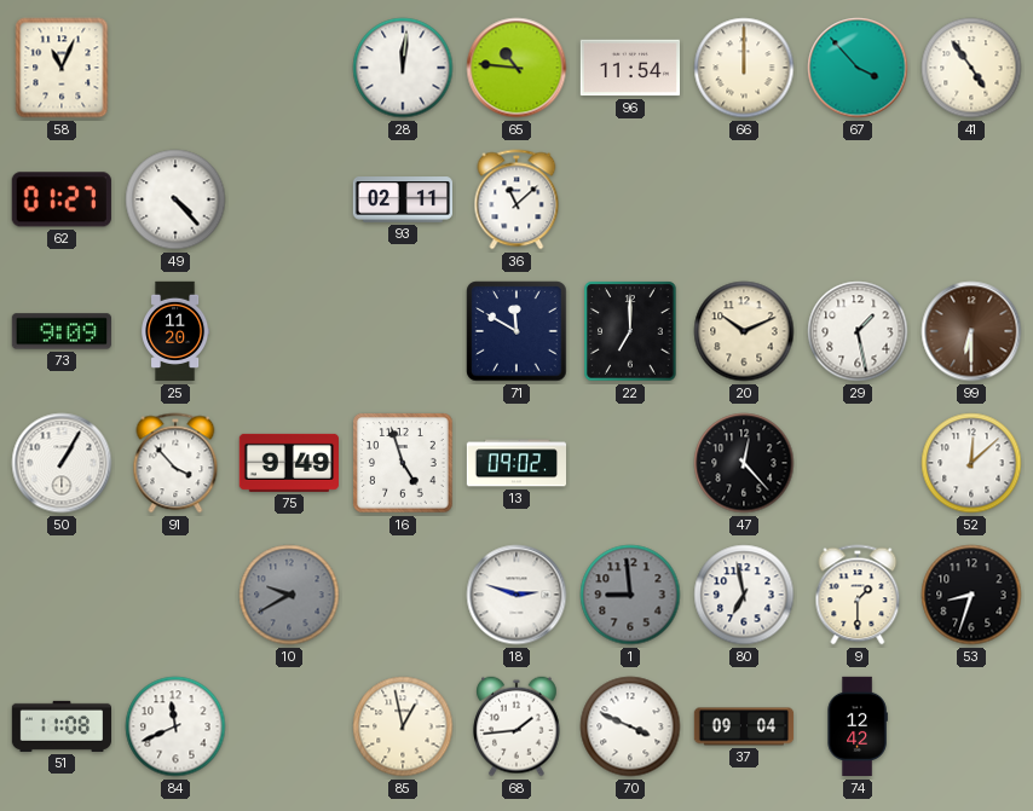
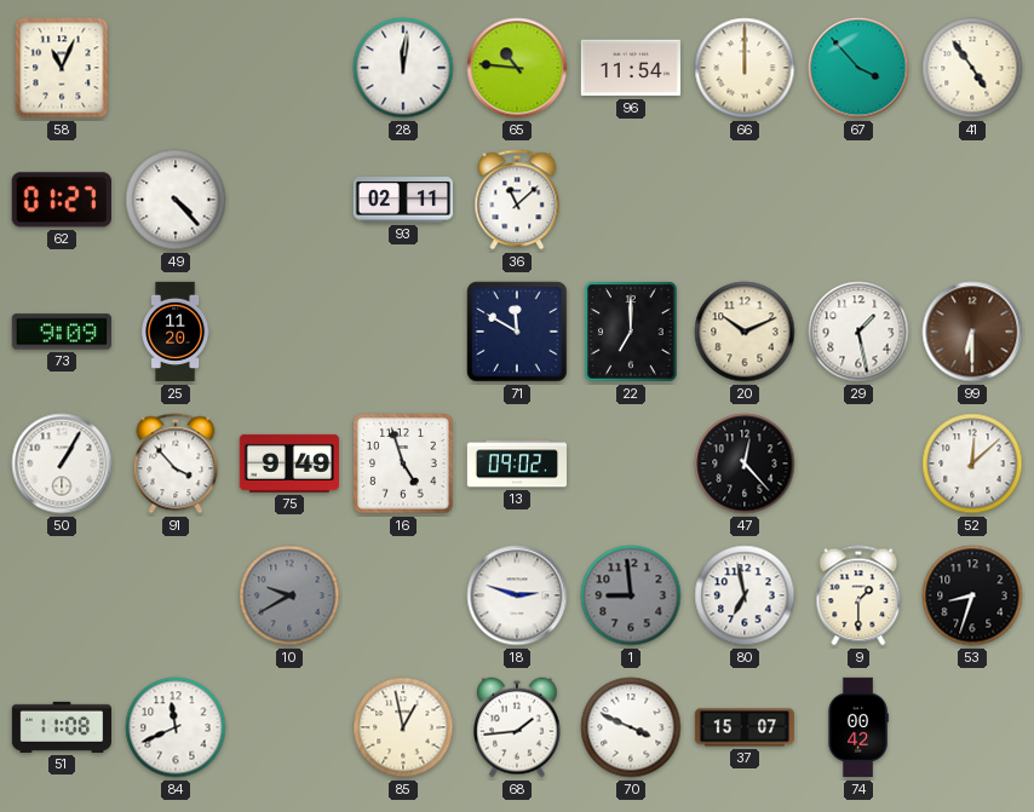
37: 09:04 -> 15:07 (745, 727)
74: 12:42 -> 00:42 (858, 727)
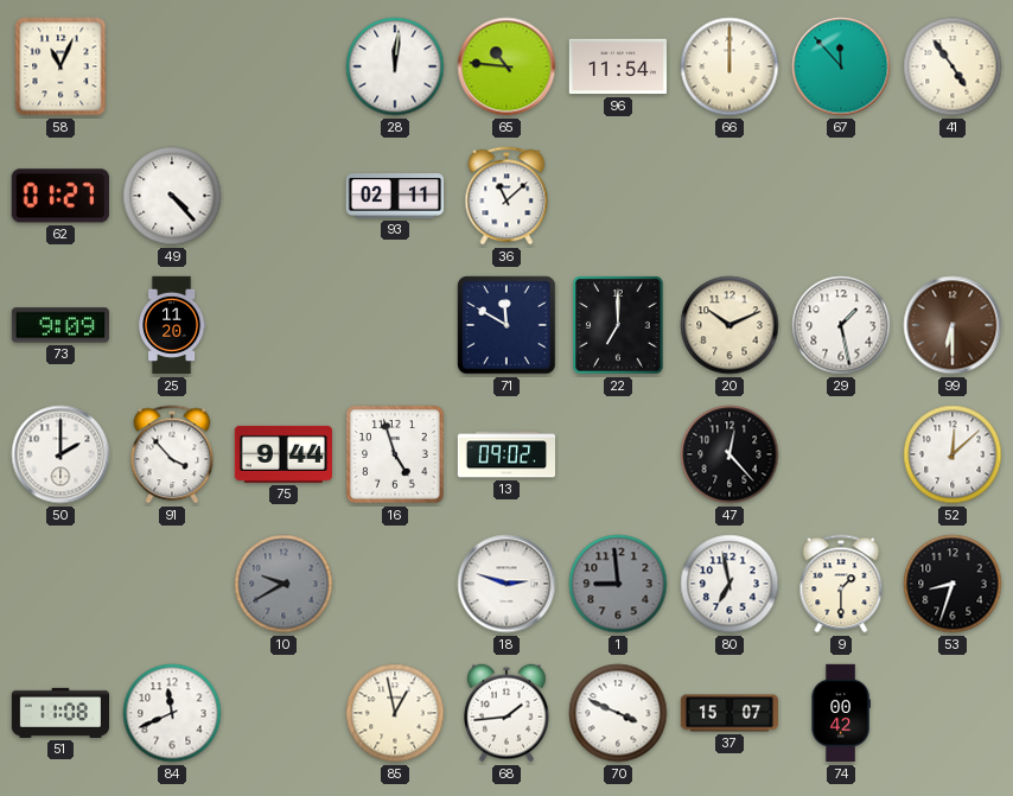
67: 3:53 -> 11:53 (841, 66)
50: 1:05 -> 2:00 (60, 454)
75: 9:49 -> 9:44 (283, 454)
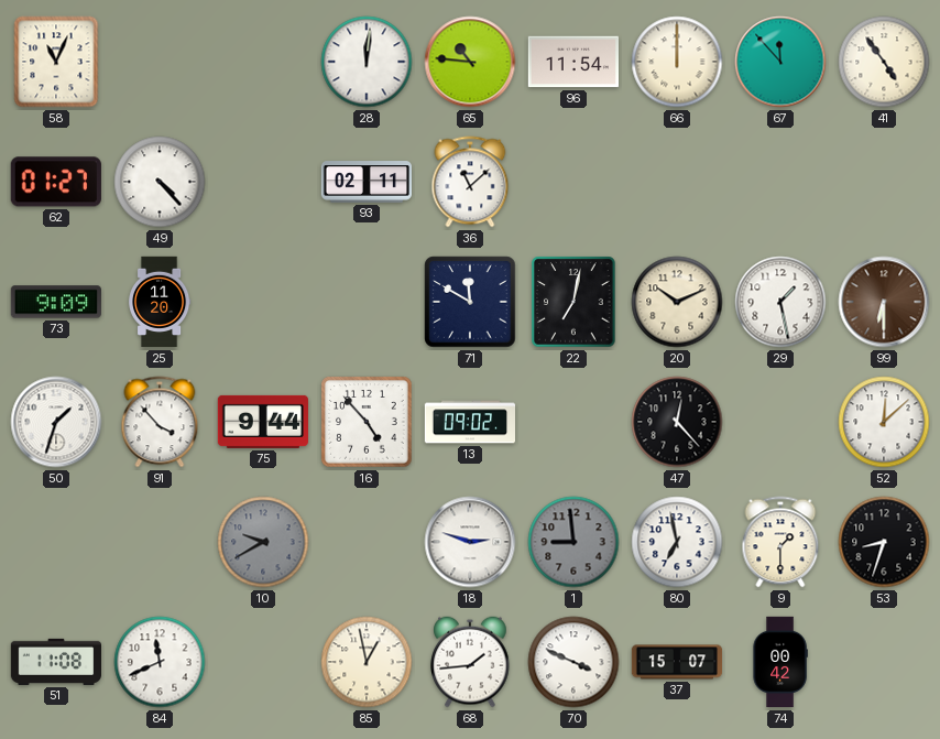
22: 7:00 -> 7:02 (573, 302)
50: 2:00 -> 1:33 (56, 422)
16: 4:57 -> 4:53 (367, 422)
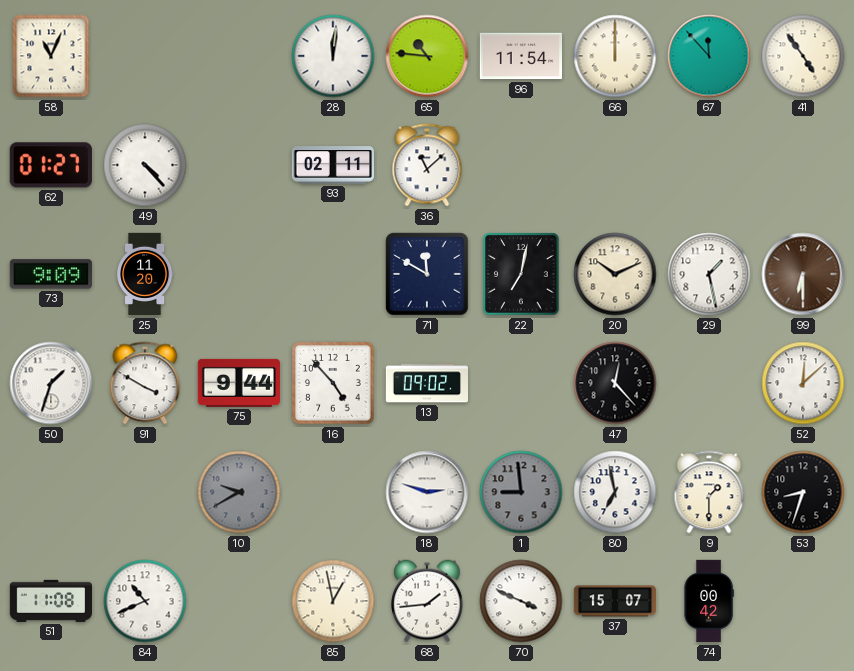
91: 3:53 -> 3:50 (145, 383)
84: 11:41 -> 10:41 (145, 601)
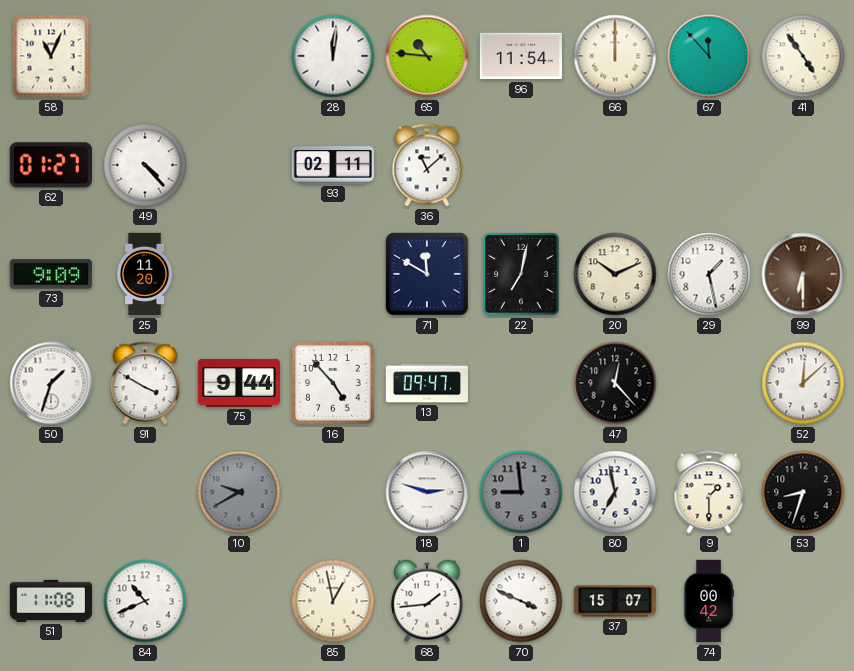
13: 09:02 -> 09:47 (426, 383)
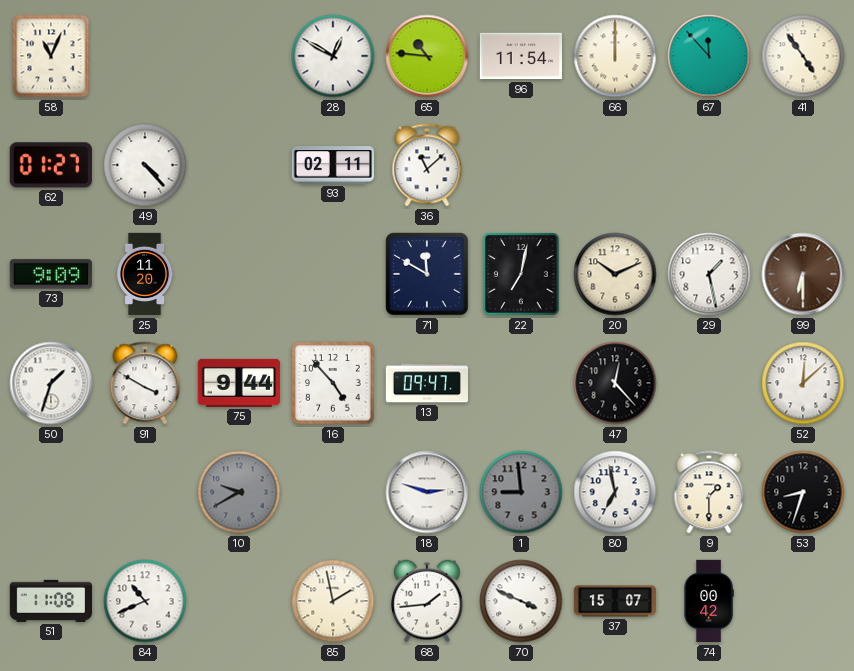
28: 12:01 -> 12:50 (333, 56)
85: 12:58 -> 1:58 (333, 601)
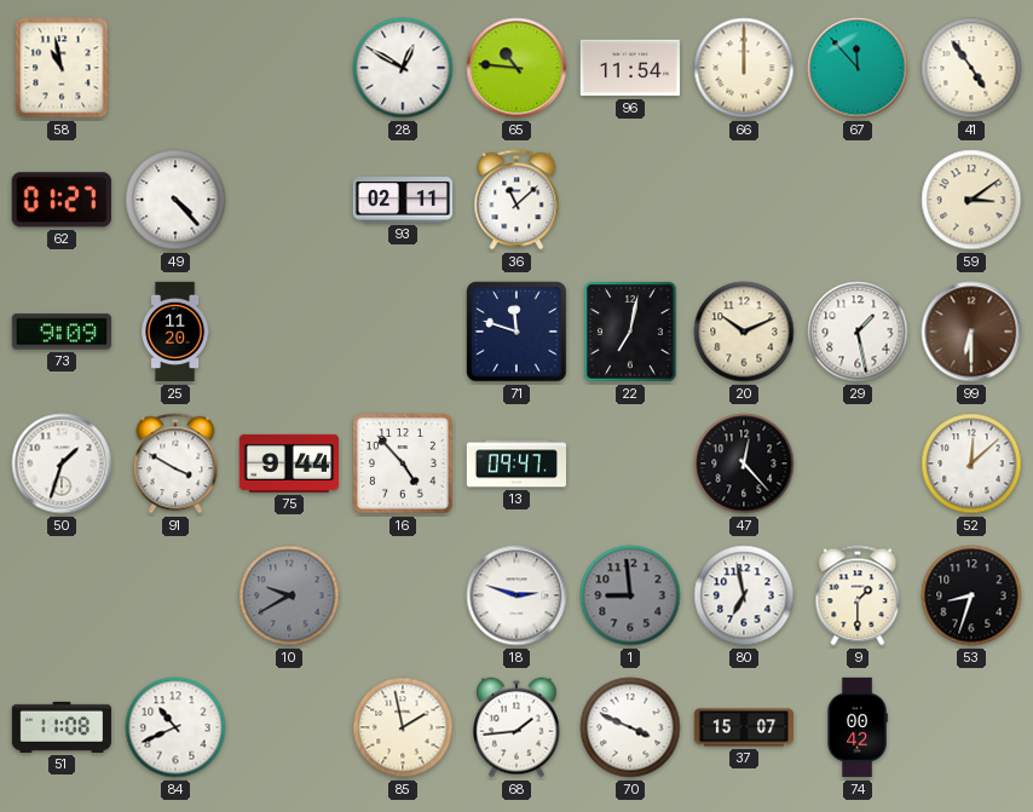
58: 11:04 -> 10:58 (62, 68)
59: none -> 3:09 (971, 200)
71: 11:50 -> 11:48 (516, 332)
